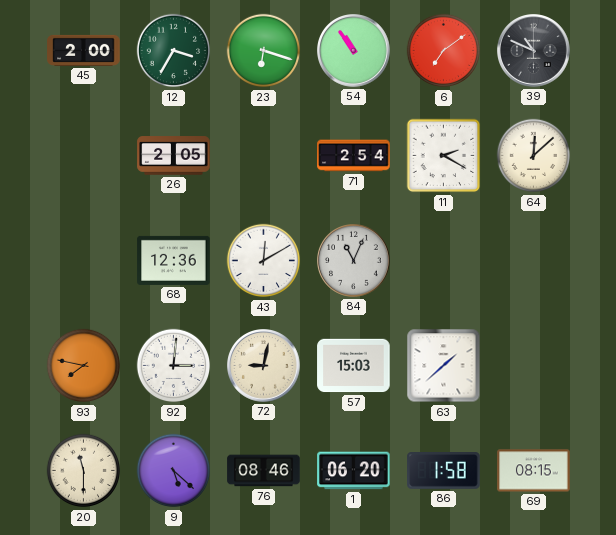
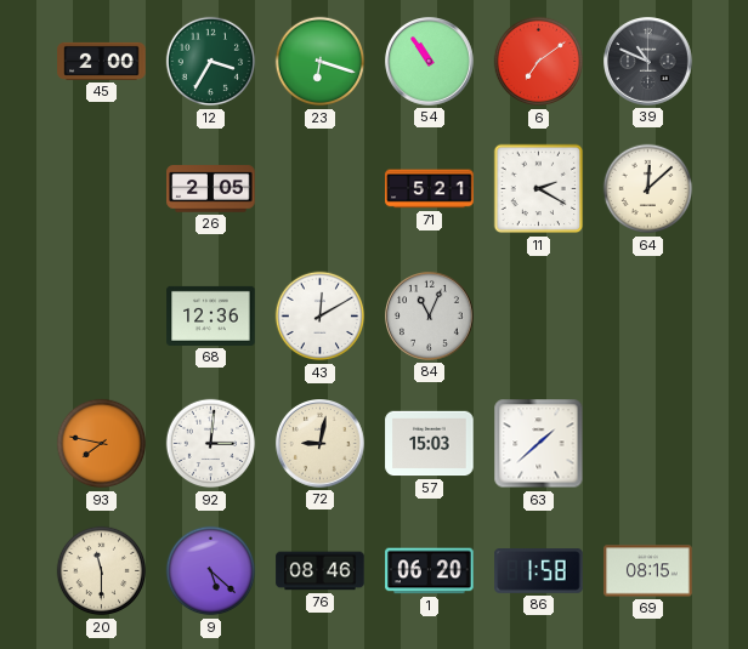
71: 2:54 -> 5:21 (430, 189)
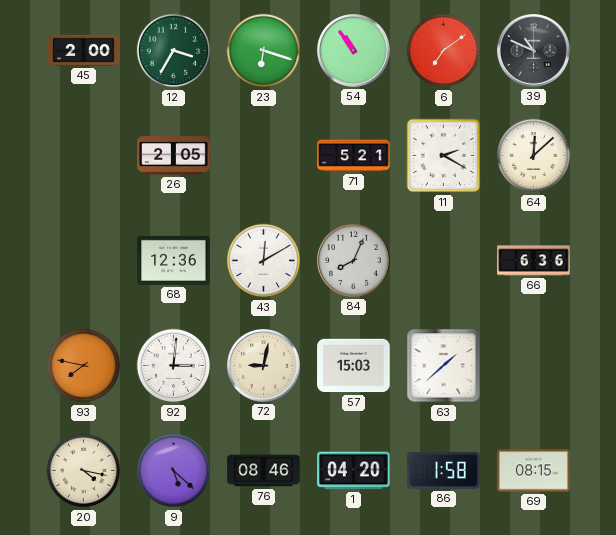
84: 11:04 -> 8:04 (354, 261)
66: none -> 6:36 (534, 261)
20: 11:30 -> 4:17 (84, 471)
1: 06:20 -> 04:20 (354, 471)
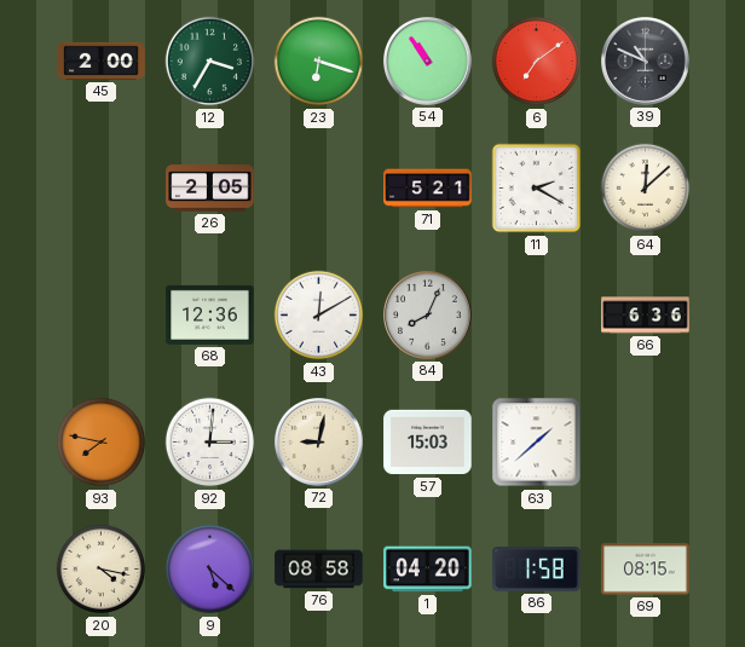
76: 08:46 -> 08:58 (319, 570)
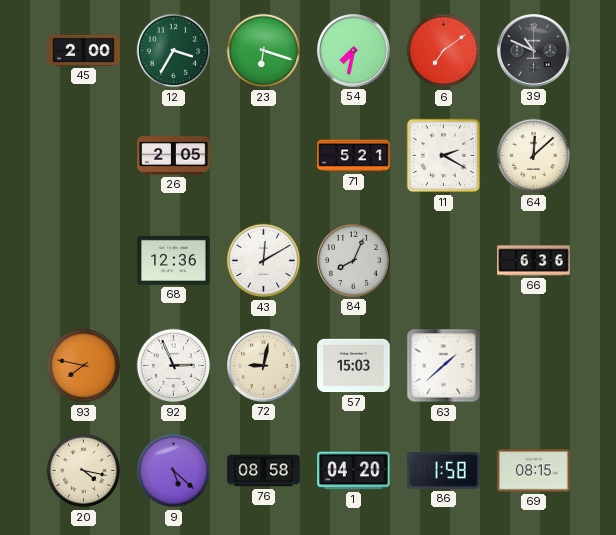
54: 10:54 -> 7:32 (354, 51)
92: 3:01 -> 2:56 (174, 366)
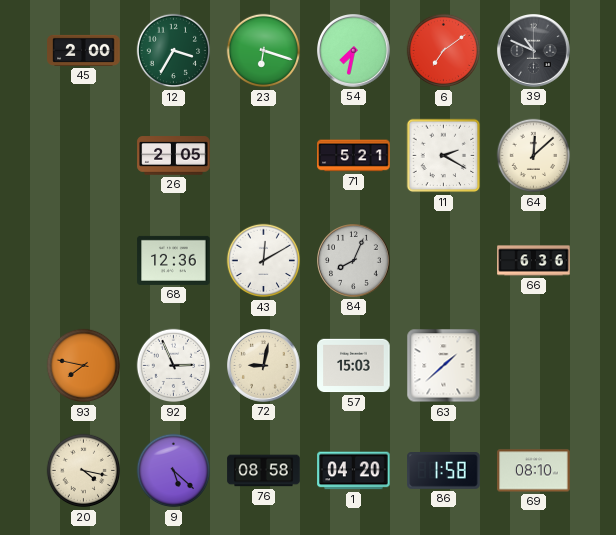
69: 08:15 -> 08:10 (534, 471)
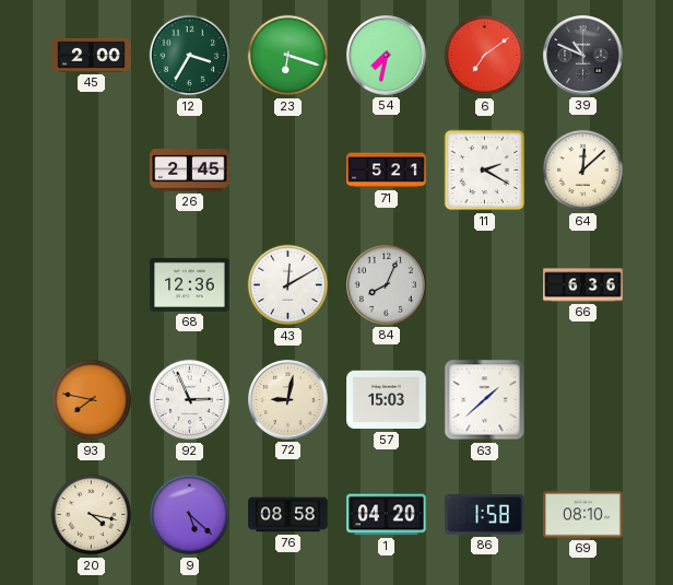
26: 2:05 -> 2:45 (190, 171)
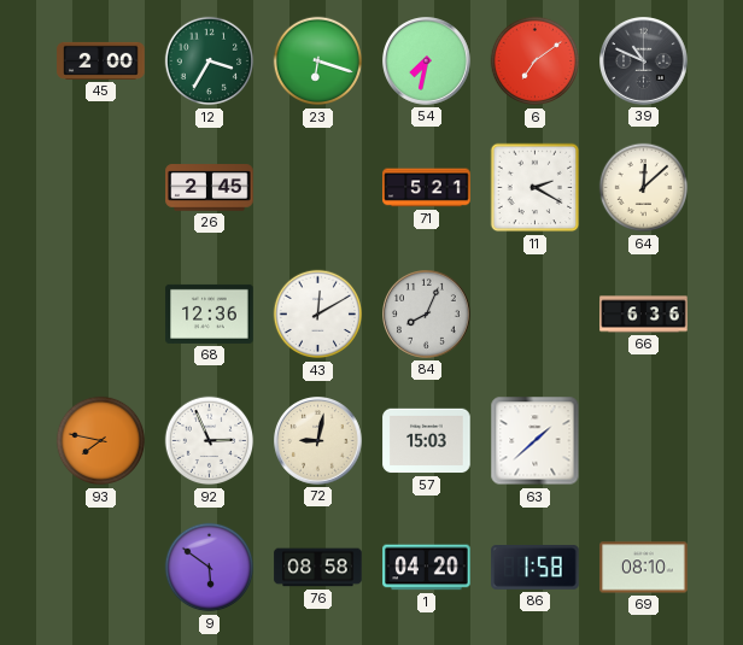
20: 4:17 -> none (92, 515)
9: 5:22 -> 5:51 (210, 568)
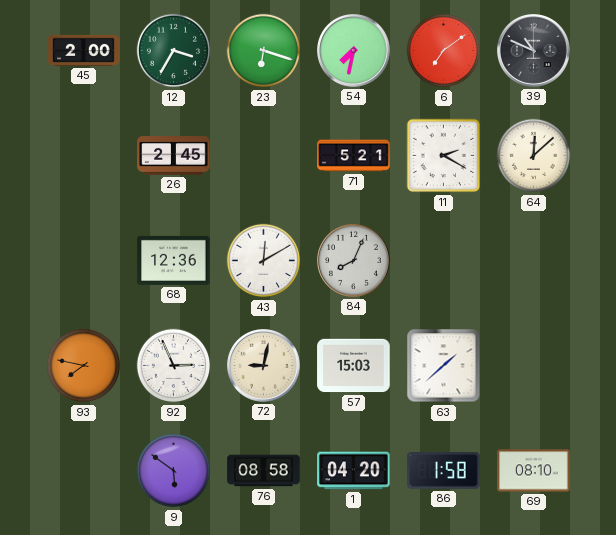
66: 6:36 -> none (644, 315)
